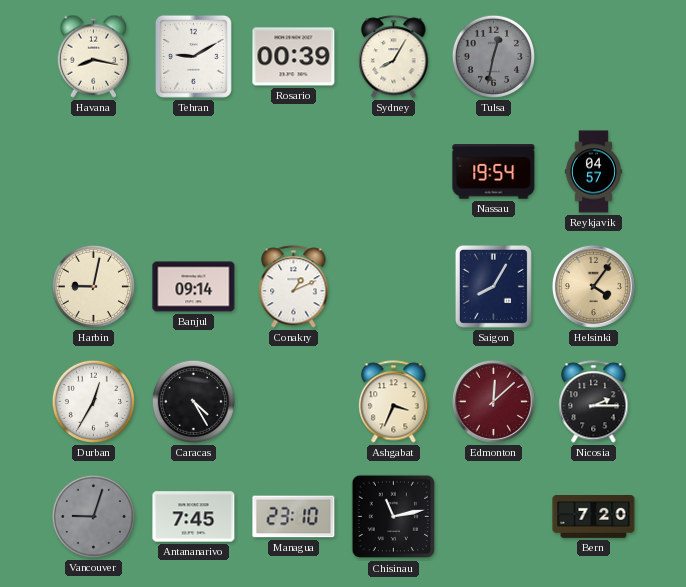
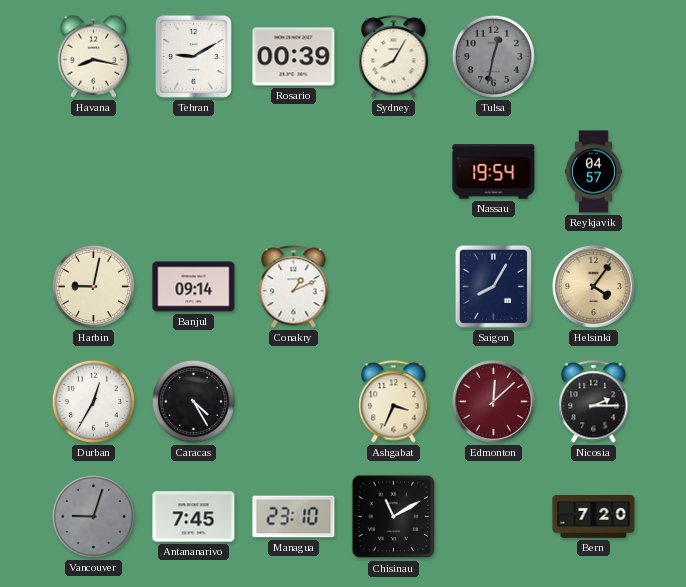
Chisinau: 11:13 -> 11:10 (394, 517)
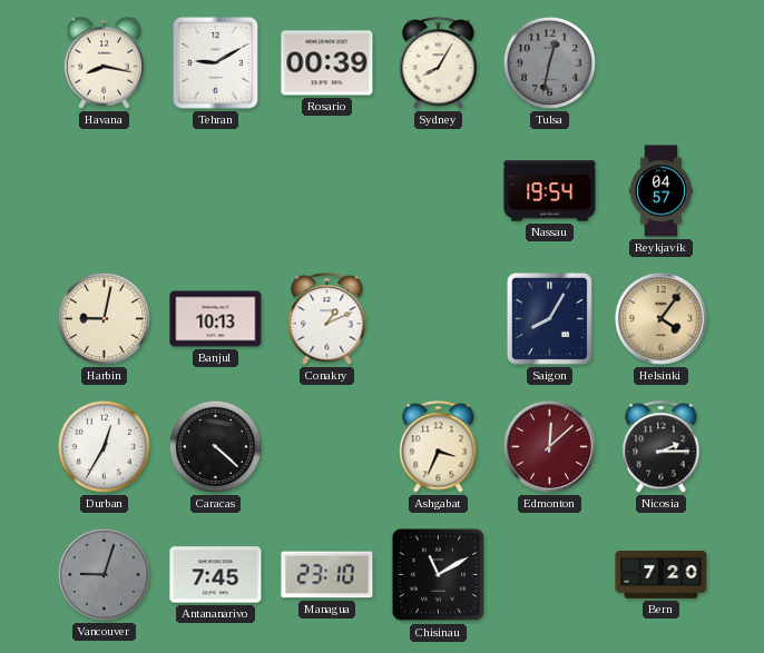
Banjul: 09:14 -> 10:13 (216, 319)
Caracas: 4:25 -> 4:22 (215, 446)
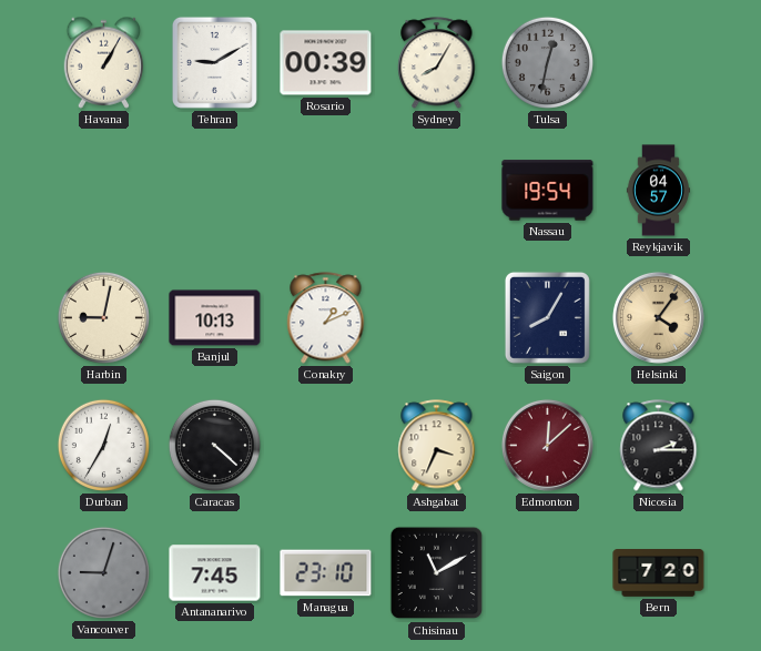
Havana: 8:17 -> 1:05 (104, 62)
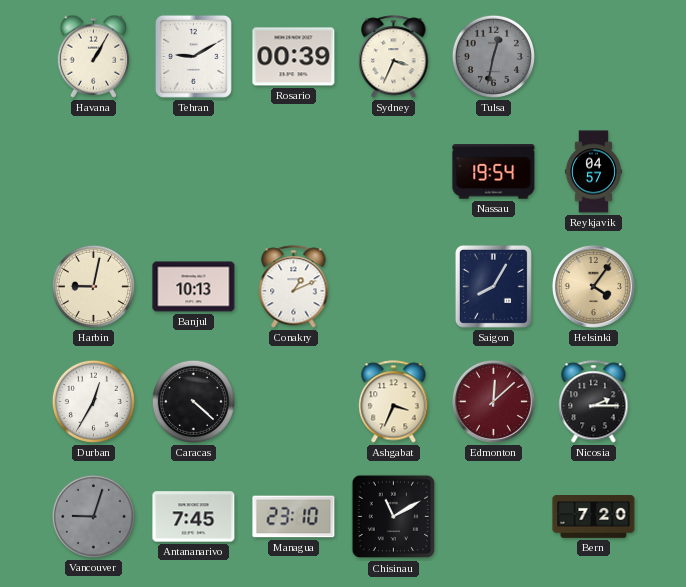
Sydney: 8:05 -> 3:34 (394, 57)
